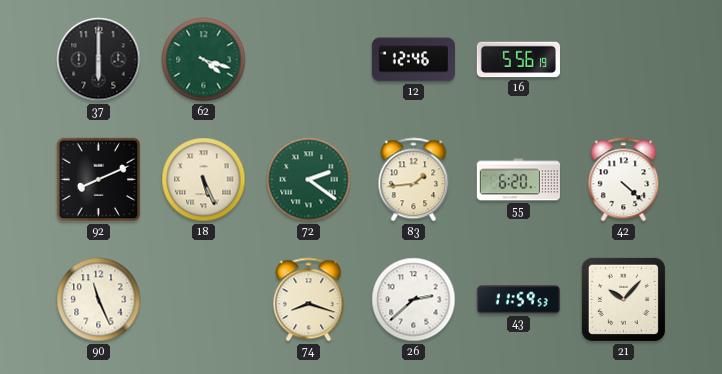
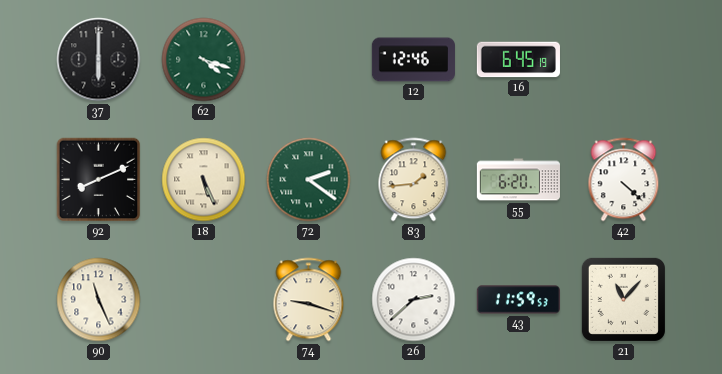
16: 5:56 -> 6:45 (518, 60)
74: 8:18 -> 9:18 (309, 300)
21: 10:07 -> 11:07 (623, 299)
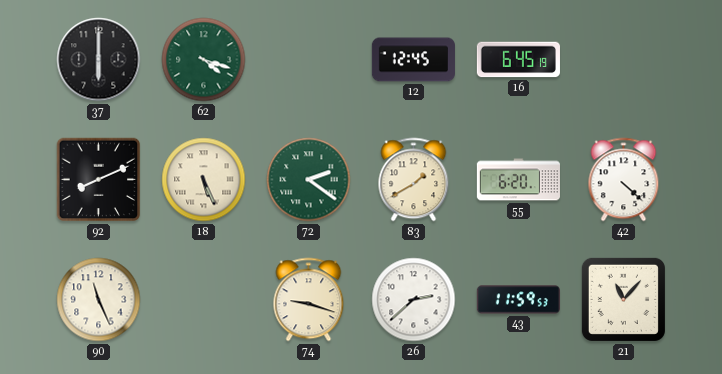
12: 12:46 -> 12:45 (413, 60)
83: 1:44 -> 1:40 (414, 180)
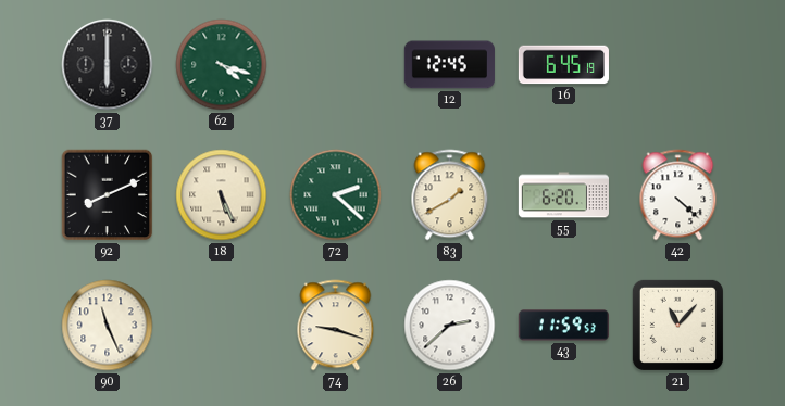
72: 2:21 -> 2:22 (336, 195)
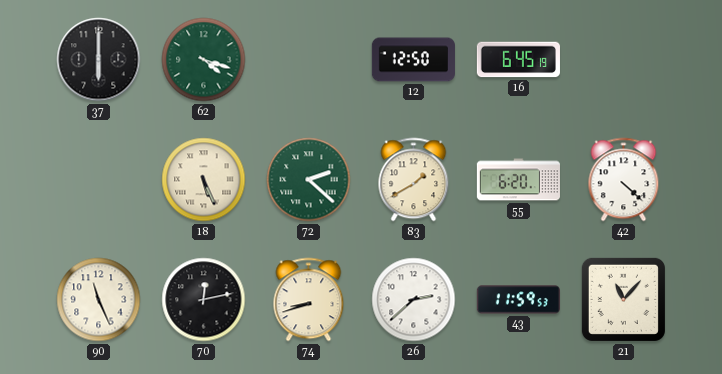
12: 12:45 -> 12:50 (413, 60)
92: 8:11 -> none (108, 195)
70: none -> 12:13 (204, 300)
74: 9:18 -> 8:42 (309, 300)
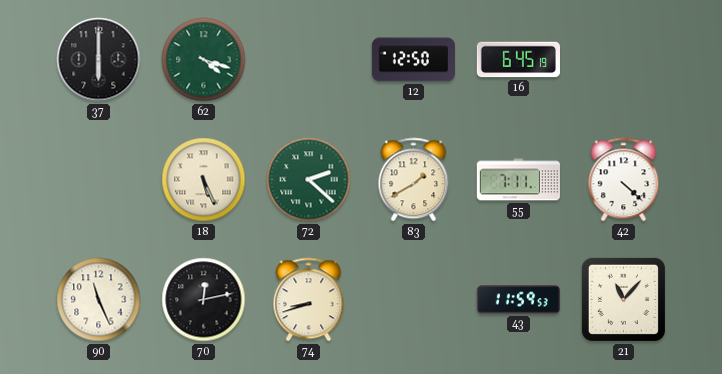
55: 6:20 -> 7:11 (518, 180)
26: 2:38 -> none (414, 300)
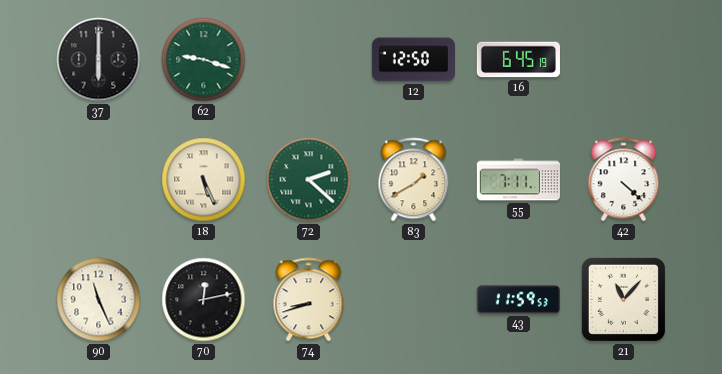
62: 4:18 -> 9:18 (204, 60)
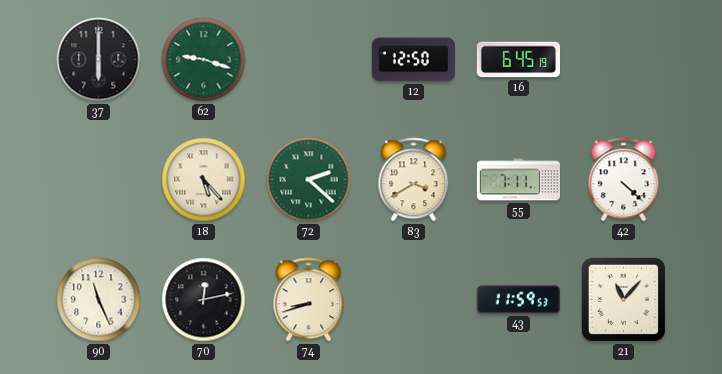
18: 5:26 -> 5:23 (204, 180)
83: 1:40 -> 3:40 (414, 180)
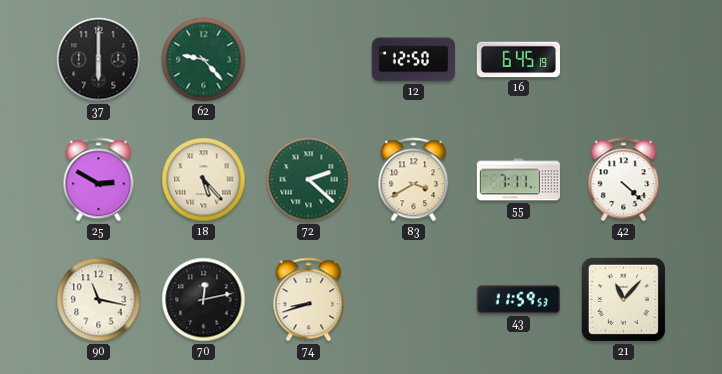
62: 9:18 -> 9:23 (204, 60)
25: none -> 2:50 (99, 180)
90: 11:26 -> 11:17 (99, 300)
